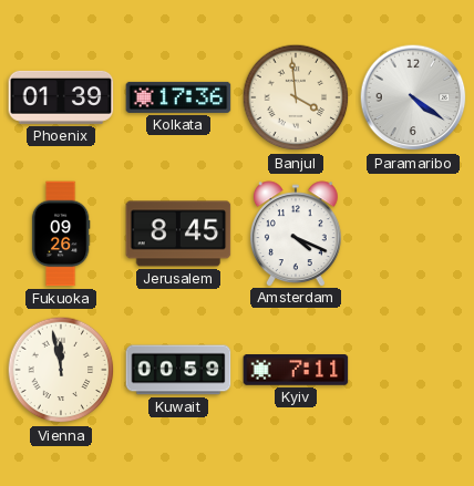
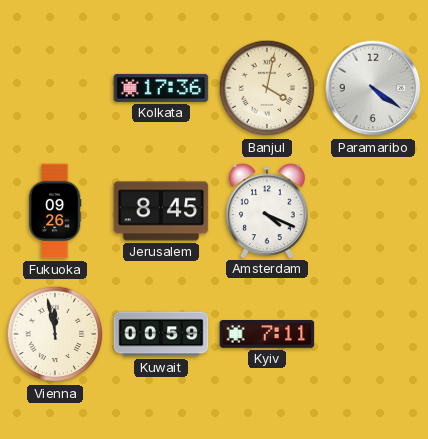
Phoenix: 01:39 -> none (61, 97)
Banjul: 3:59 -> 4:02 (267, 88)
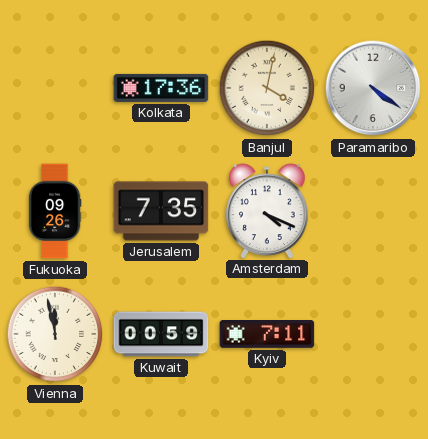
Jerusalem: 8:45 -> 7:35 (161, 211)
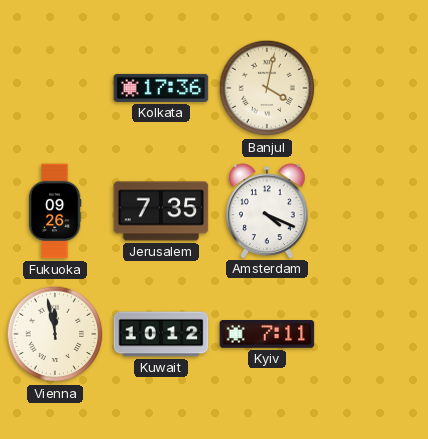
Paramaribo: 4:21 -> none (373, 88)
Kuwait: 00:59 -> 10:12 (161, 334)
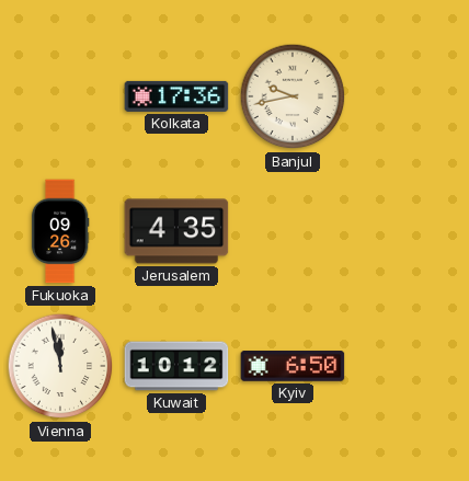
Banjul: 4:02 -> 9:43 (293, 96)
Jerusalem: 7:35 -> 4:35 (176, 231)
Amsterdam: 4:19 -> none (267, 211)
Kyiv: 7:11 -> 6:50 (293, 367)
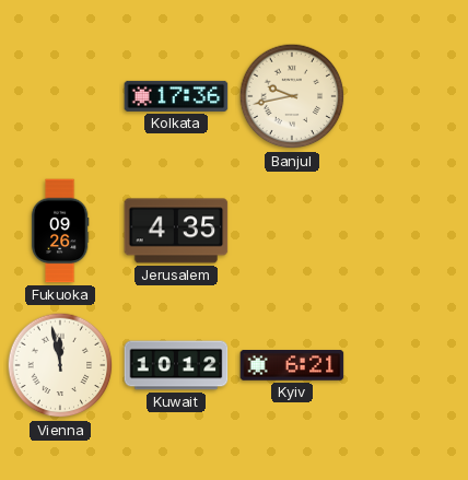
Kyiv: 6:50 -> 6:21 (292, 366)
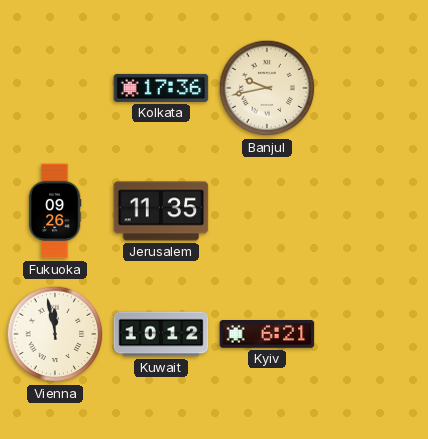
Jerusalem: 4:35 -> 11:35 (161, 211)
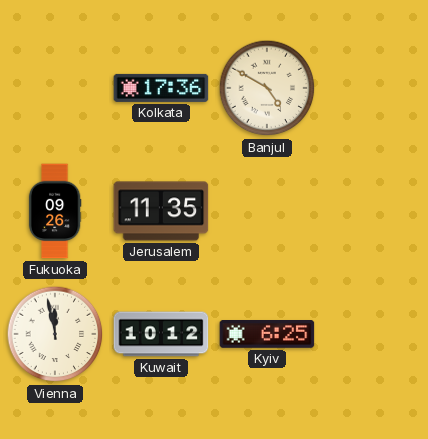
Banjul: 9:43 -> 4:50 (267, 88)
Kyiv: 6:21 -> 6:25 (267, 335)
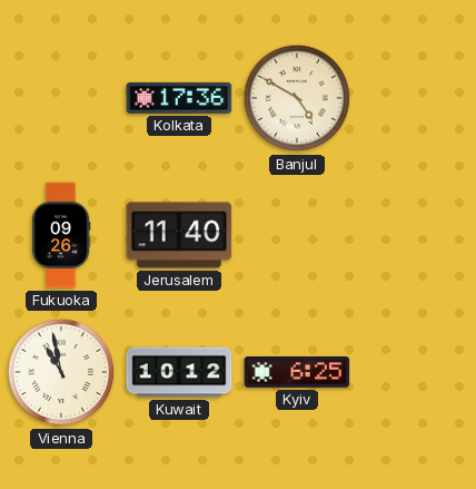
Jerusalem: 11:35 -> 11:40 (179, 235)
Vienna: 11:58 -> 10:58 (61, 372)
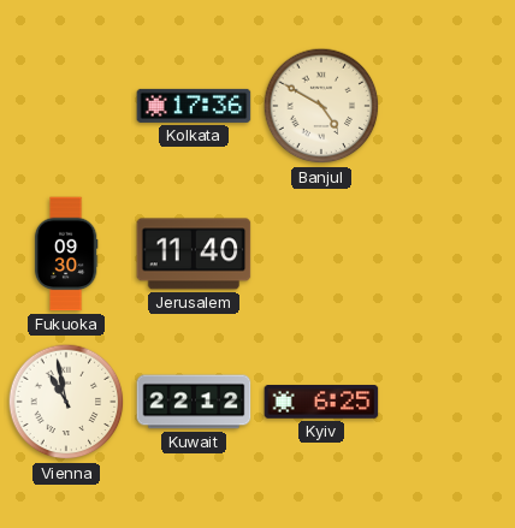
Fukuoka: 09:26 -> 09:30 (66, 254)
Kuwait: 10:12 -> 22:12 (194, 402)
